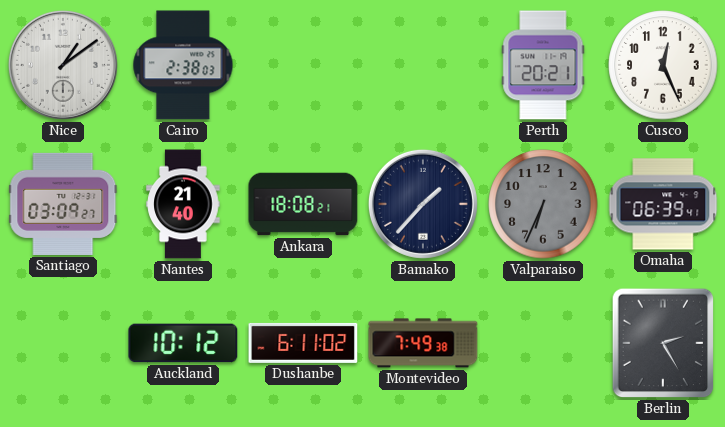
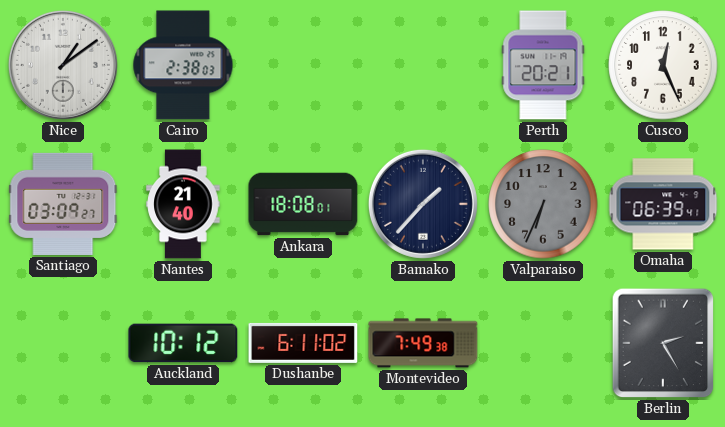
Ankara: 18:08:21 -> 18:08:01 (303, 204)
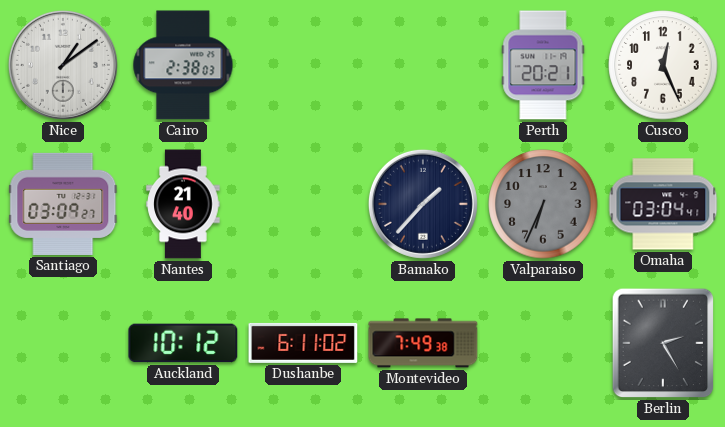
Ankara: 18:08 -> none (303, 204)
Omaha: 06:39 -> 03:04 (663, 204)
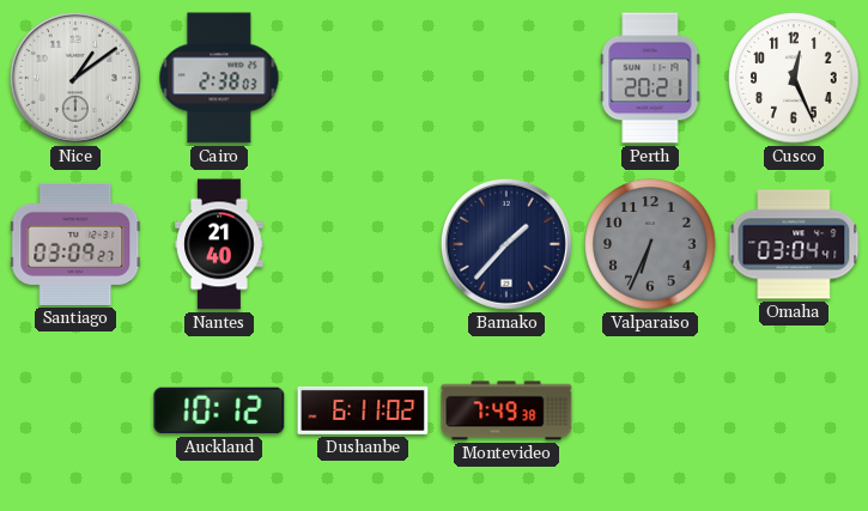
Berlin: 2:25 -> none (663, 343)
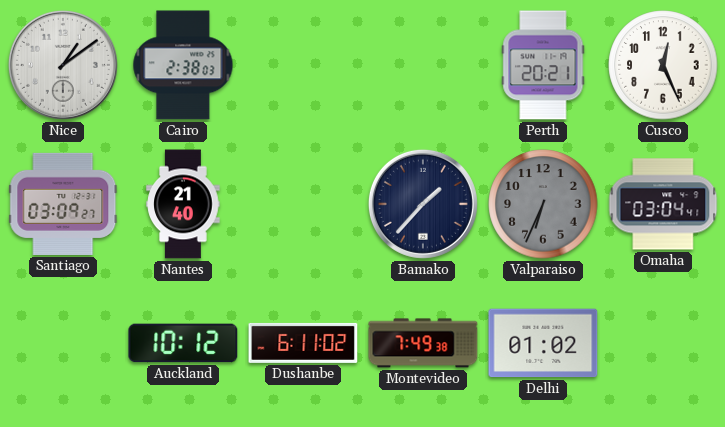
Delhi: none -> 01:02 (543, 343)
